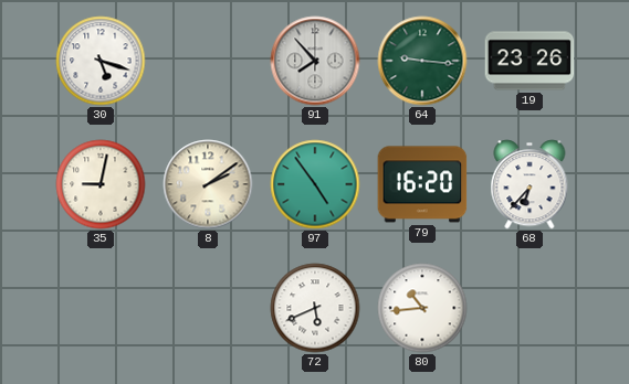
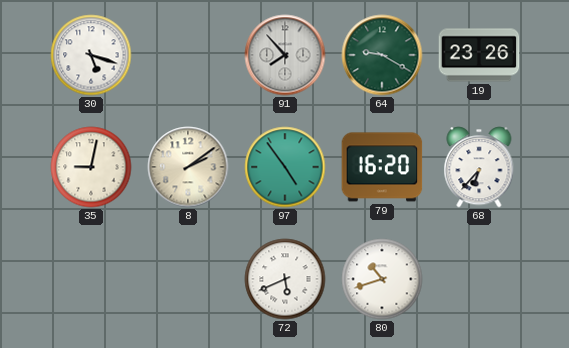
64: 9:16 -> 9:20 (382, 55)
80: 10:44 -> 10:42 (382, 279)
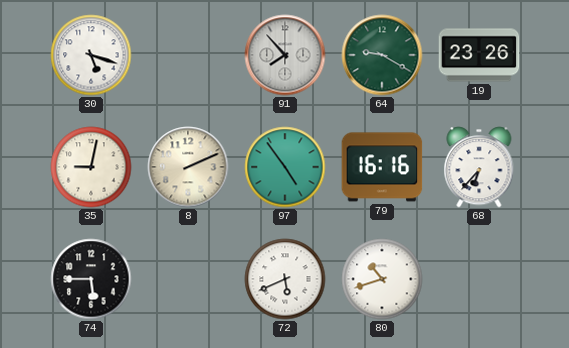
8: 2:09 -> 2:11 (188, 167)
79: 16:20 -> 16:16 (382, 167)
74: none -> 5:45 (91, 279)
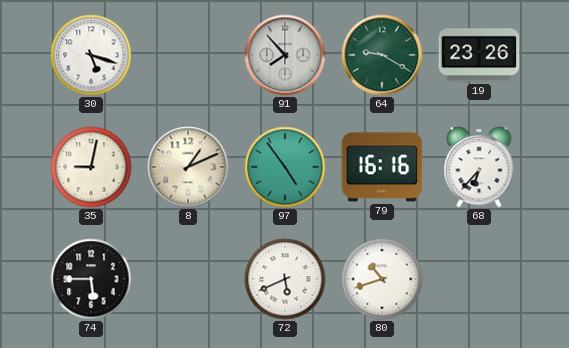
8: 2:11 -> 1:11 (188, 167)
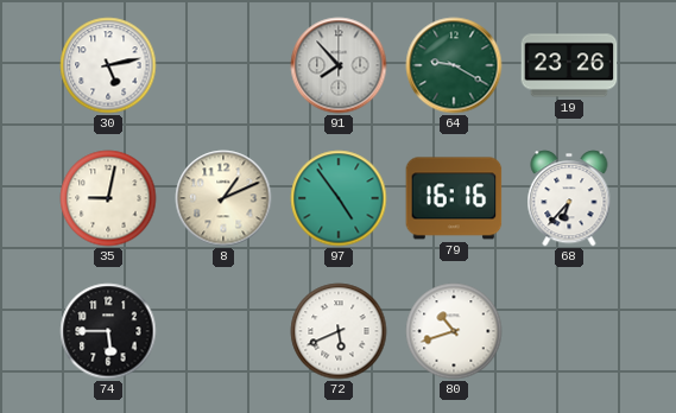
30: 5:18 -> 5:13 (108, 65)
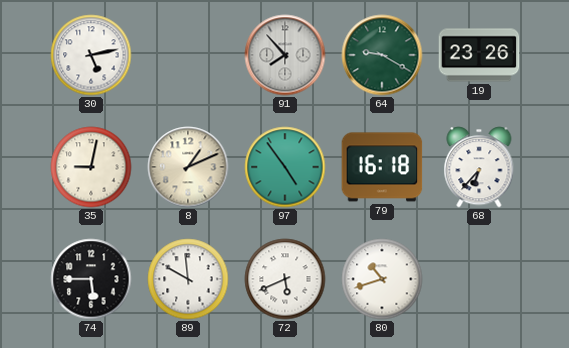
79: 16:16 -> 16:18 (382, 167)
89: none -> 9:59 (188, 279)
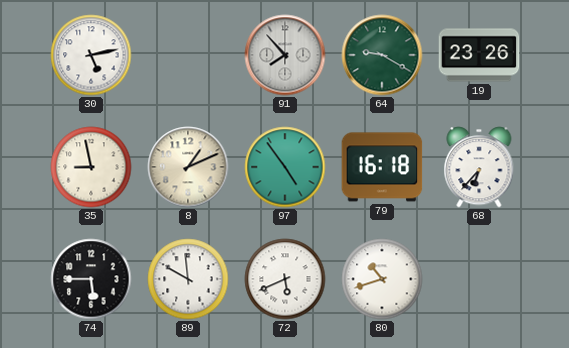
35: 9:02 -> 8:58 (91, 167)
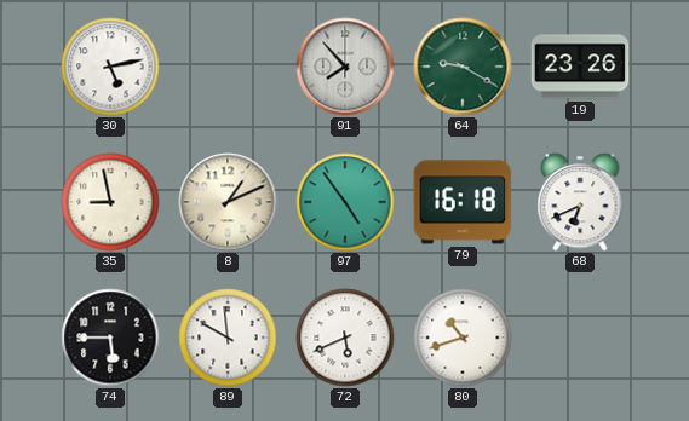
68: 6:37 -> 6:41 (580, 202)
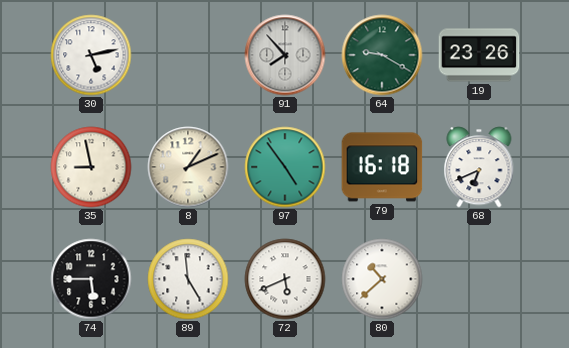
89: 9:59 -> 4:59 (188, 279)
80: 10:42 -> 10:38 (382, 279)
